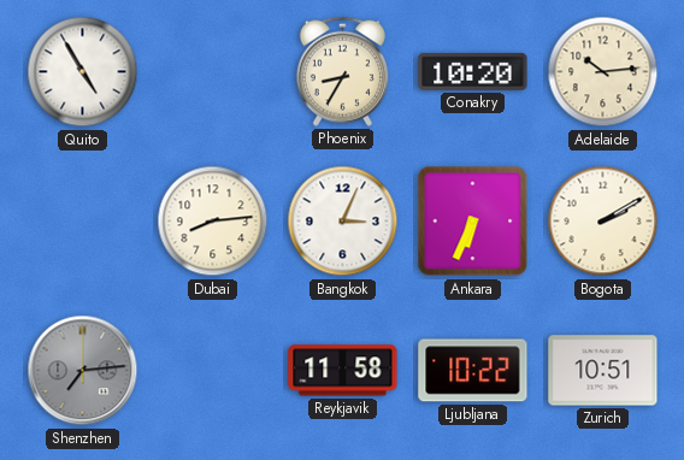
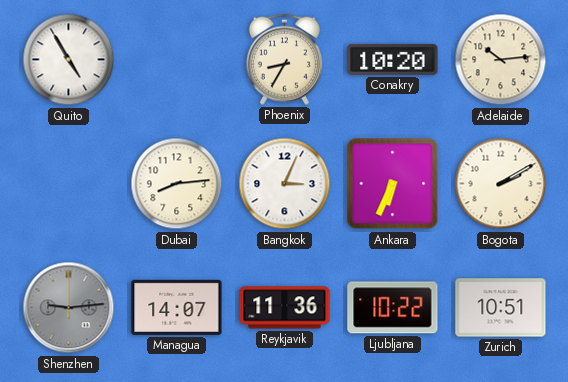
Shenzhen: 7:14 -> 9:14 (69, 308)
Managua: none -> 14:07 (177, 307)
Reykjavik: 11:58 -> 11:36 (285, 308)
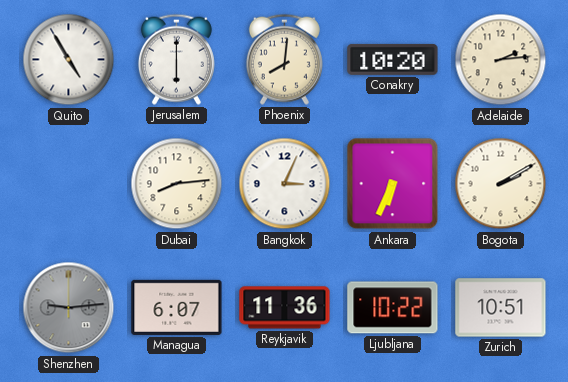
Jerusalem: none -> 6:00 (176, 59)
Phoenix: 8:35 -> 8:01 (284, 59)
Adelaide: 10:14 -> 2:14 (501, 60)
Managua: 14:07 -> 6:07 (177, 307)
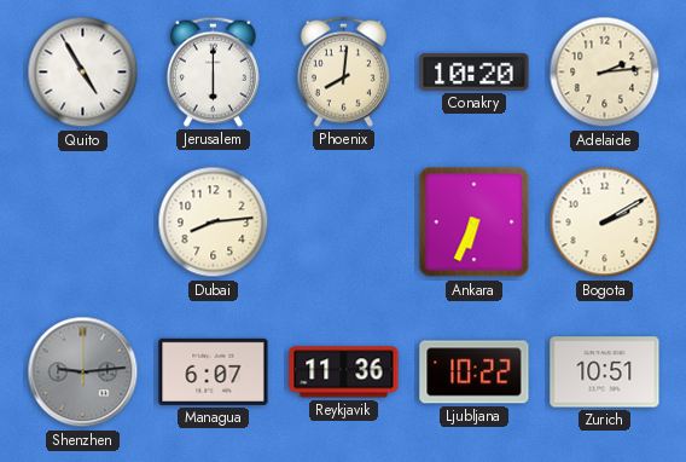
Bangkok: 3:04 -> none (285, 184)
